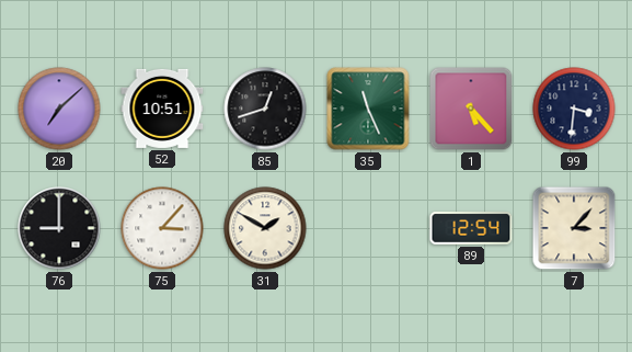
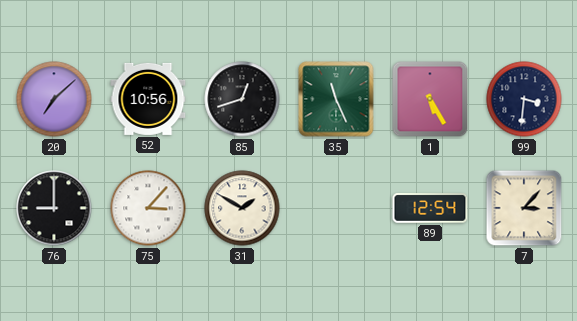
52: 10:51 -> 10:56 (148, 99)
1: 5:23 -> 5:25 (430, 99)
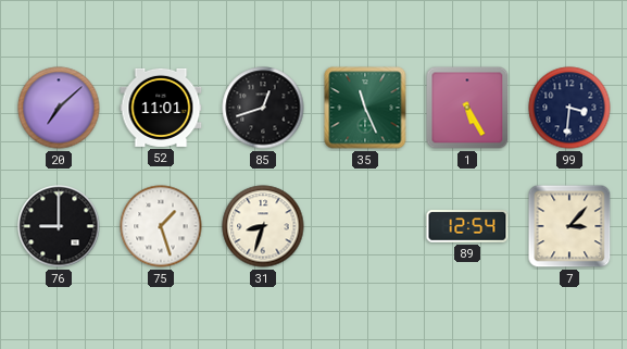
52: 10:56 -> 11:01 (161, 108)
75: 3:07 -> 1:27 (161, 226)
31: 1:50 -> 8:33 (263, 226)
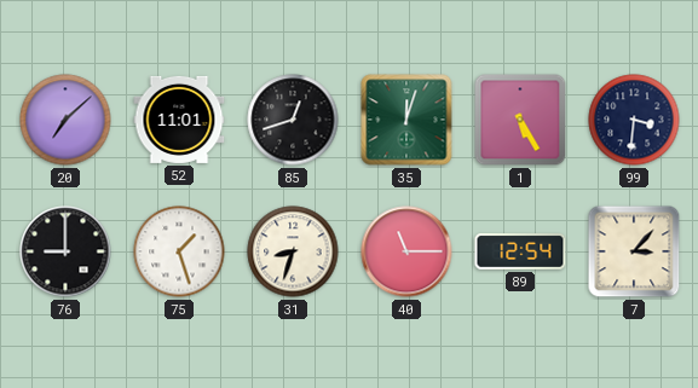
35: 11:26 -> 12:03 (406, 120)
40: none -> 11:15 (406, 251)
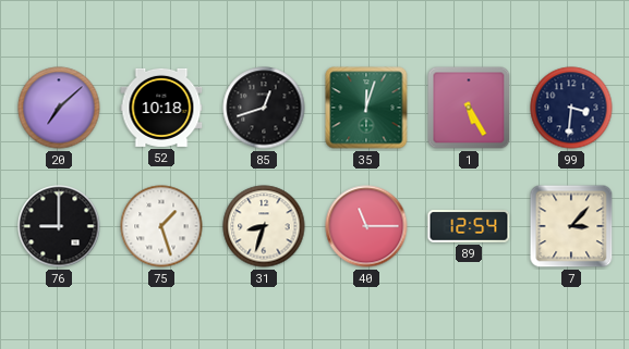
52: 11:01 -> 10:18 (161, 108)
